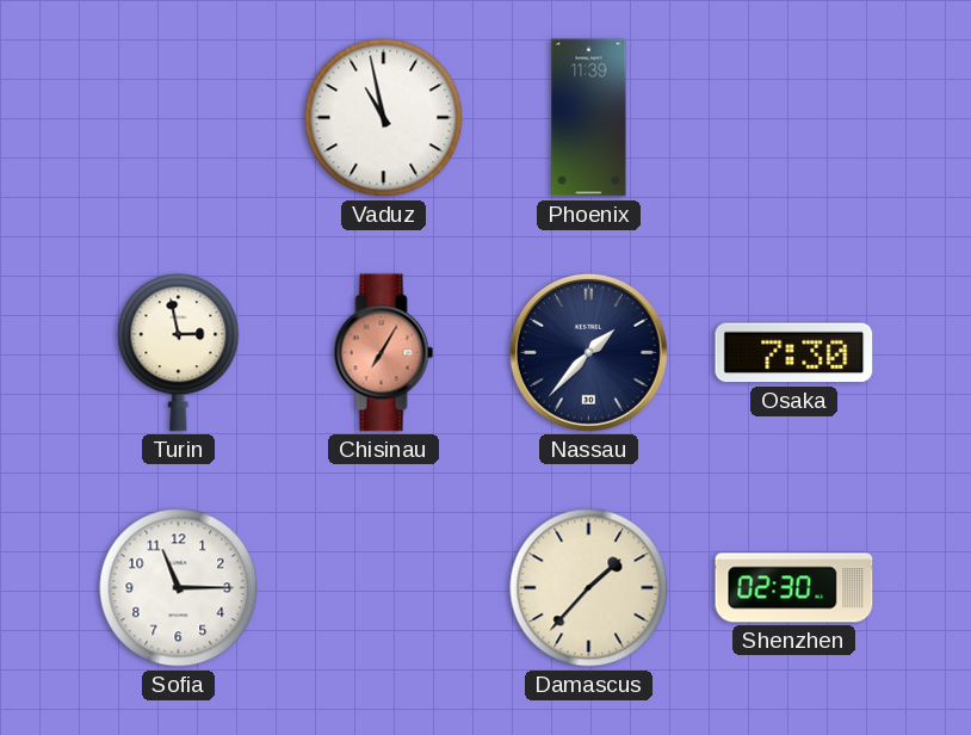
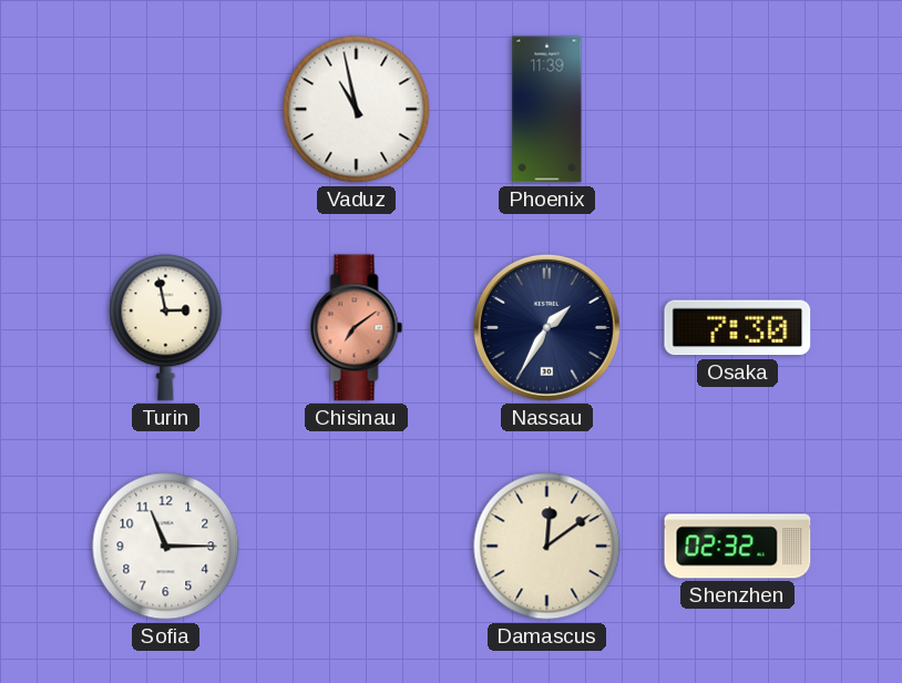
Chisinau: 7:05 -> 7:09 (357, 328)
Nassau: 1:37 -> 1:35 (546, 327)
Damascus: 1:37 -> 12:09 (547, 547)
Shenzhen: 02:30 -> 02:32 (738, 547)
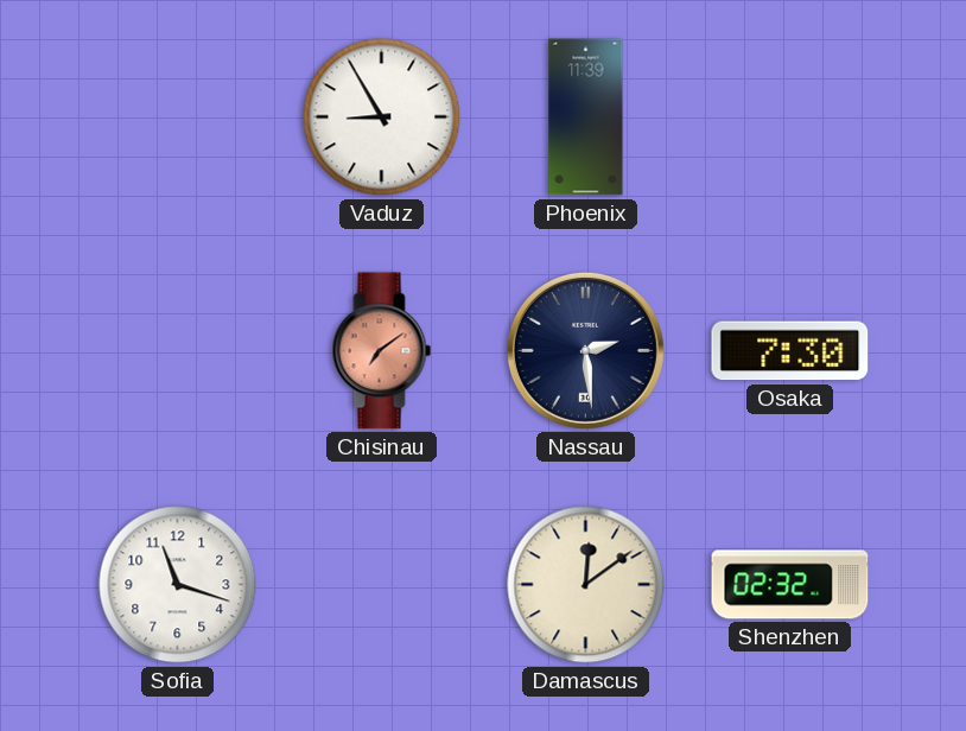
Vaduz: 10:58 -> 8:55 (382, 117)
Turin: 2:58 -> none (166, 328)
Nassau: 1:35 -> 2:29 (585, 350)
Sofia: 11:15 -> 11:18 (178, 585)
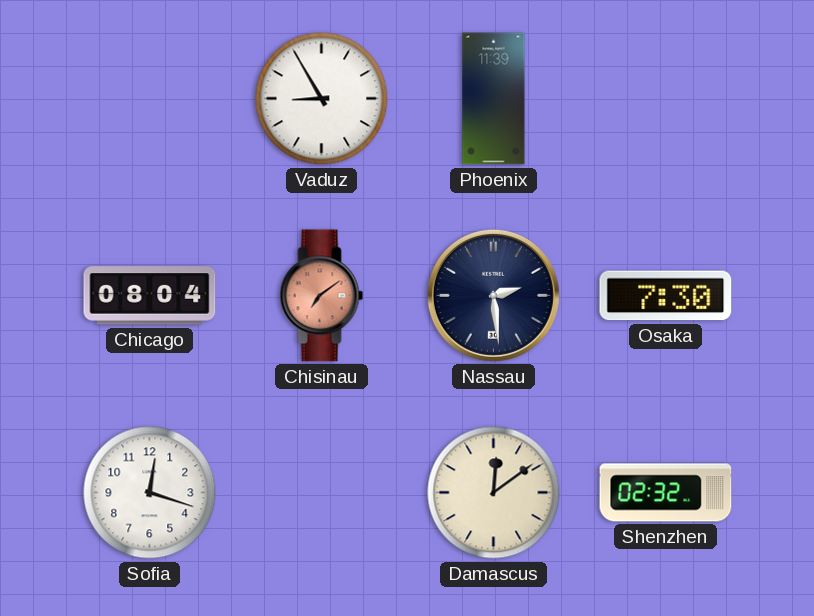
Chicago: none -> 08:04 (150, 296)
Sofia: 11:18 -> 12:18 (150, 493)
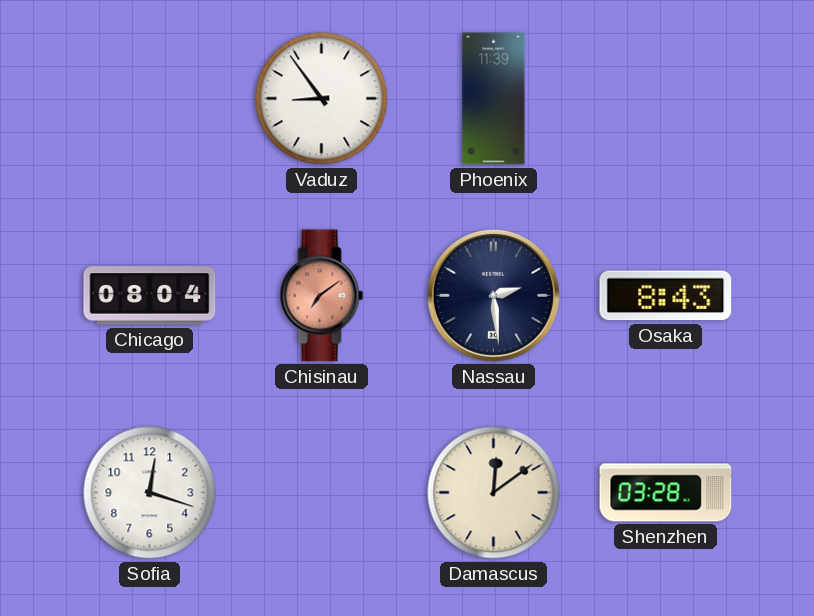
Vaduz: 8:55 -> 8:54 (322, 99)
Osaka: 7:30 -> 8:43 (666, 296)
Shenzhen: 02:32 -> 03:28 (666, 493)
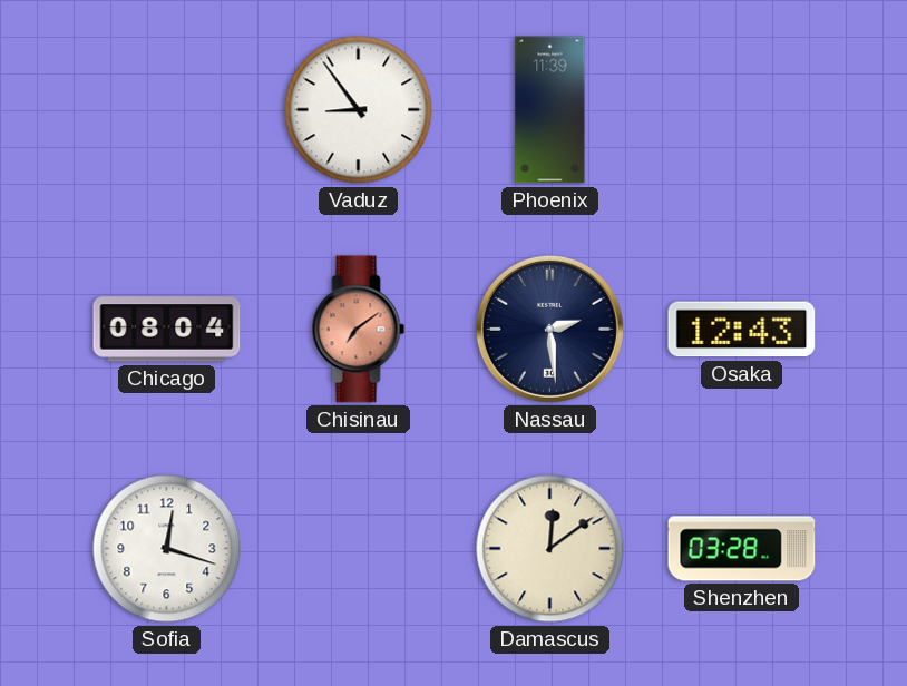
Osaka: 8:43 -> 12:43 (742, 330)
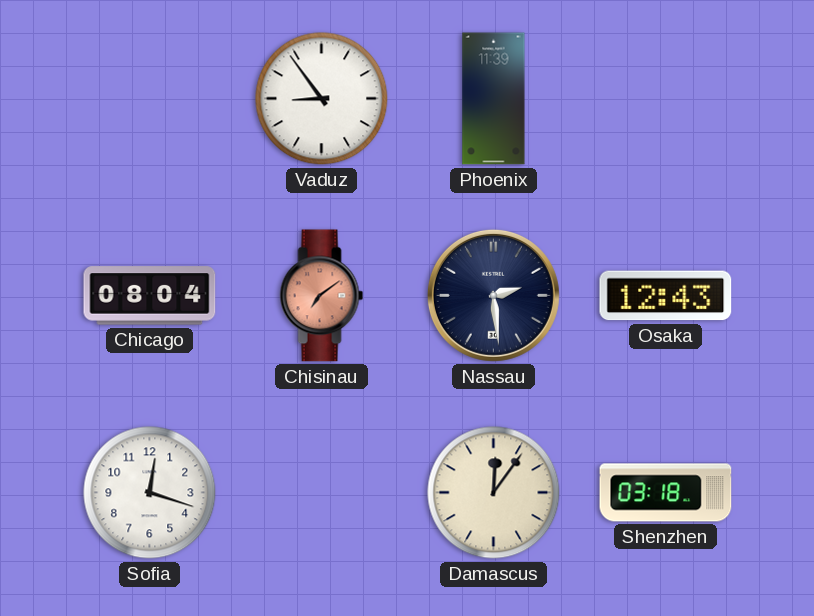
Damascus: 12:09 -> 12:06 (494, 493)
Shenzhen: 03:28 -> 03:18 (666, 493)
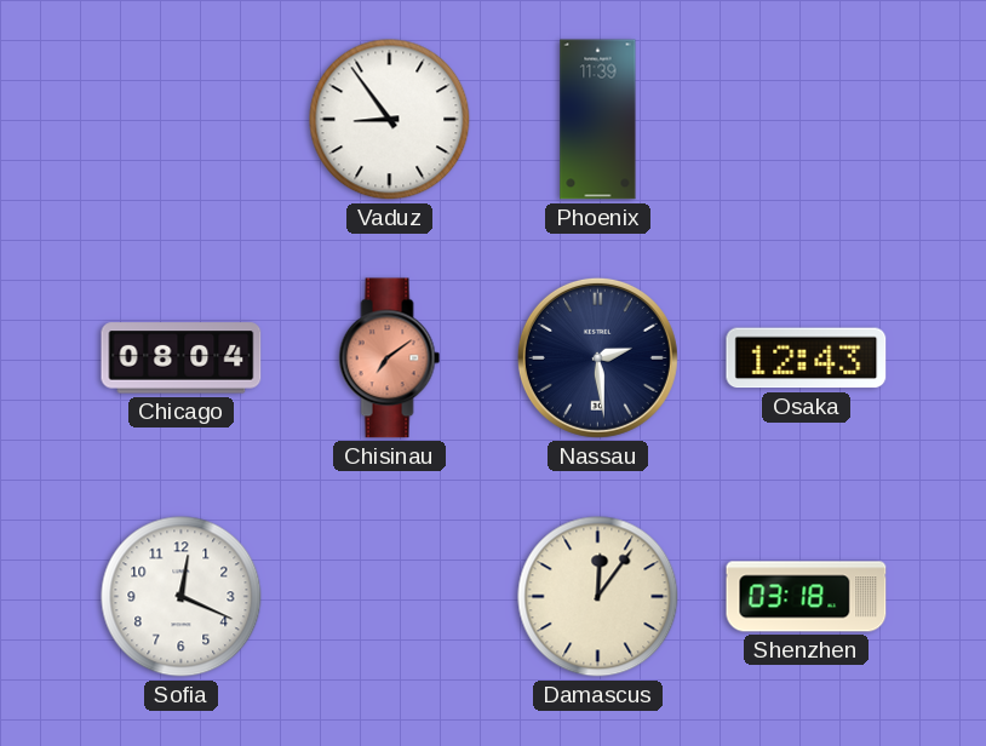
Sofia: 12:18 -> 12:19 (182, 597)
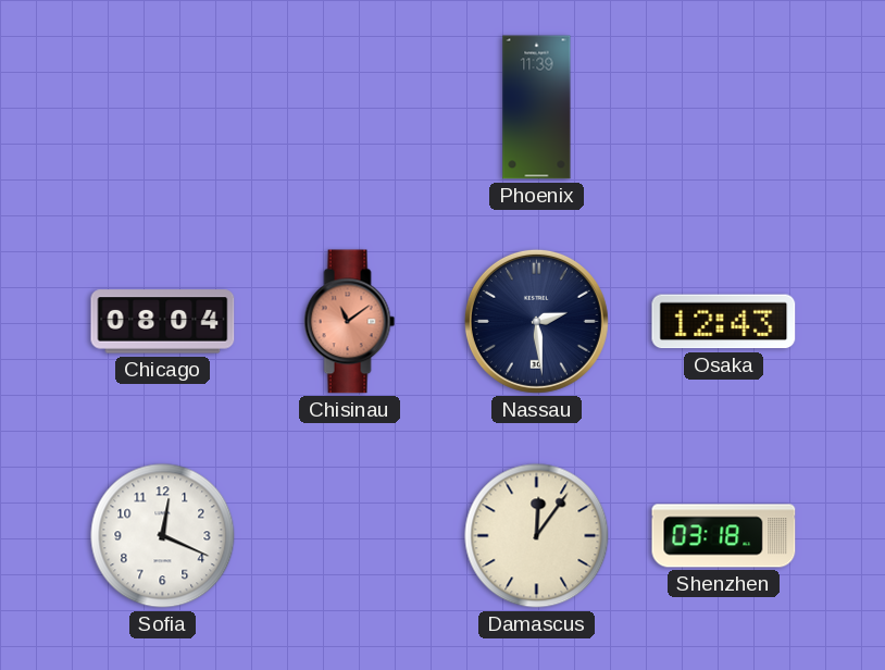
Vaduz: 8:54 -> none (390, 120)
Chisinau: 7:09 -> 11:09 (350, 322)
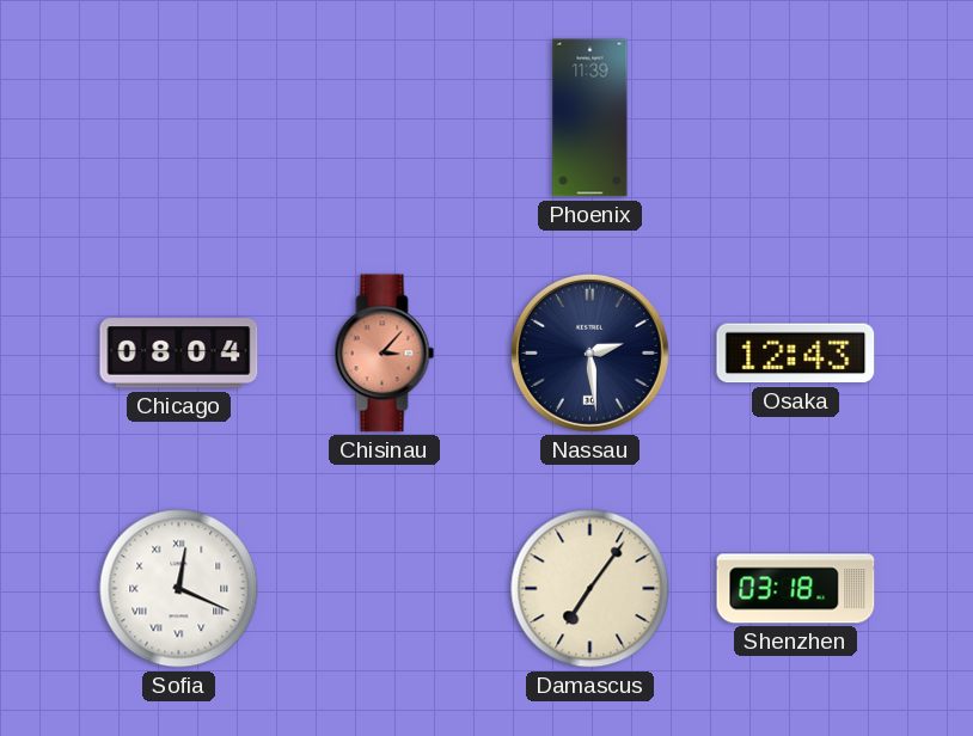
Chisinau: 11:09 -> 3:07 (385, 354)
Sofia numerals: Arabic -> Roman (179, 589)
Damascus: 12:06 -> 7:06 (590, 589)
